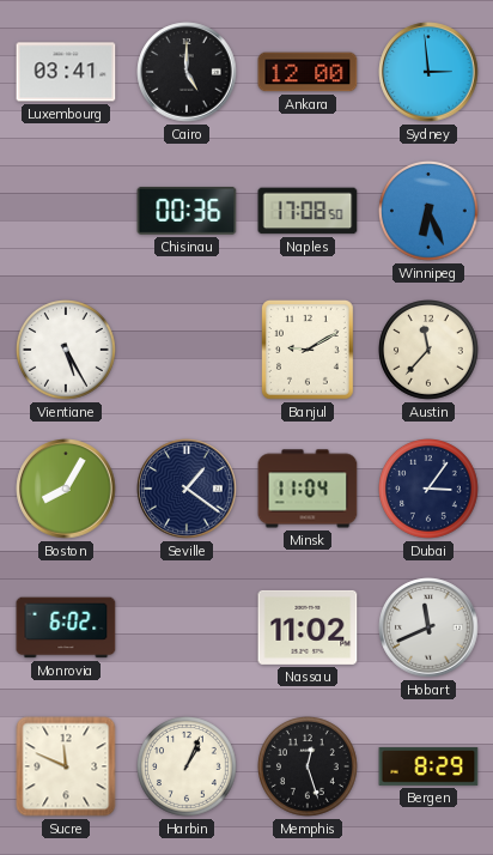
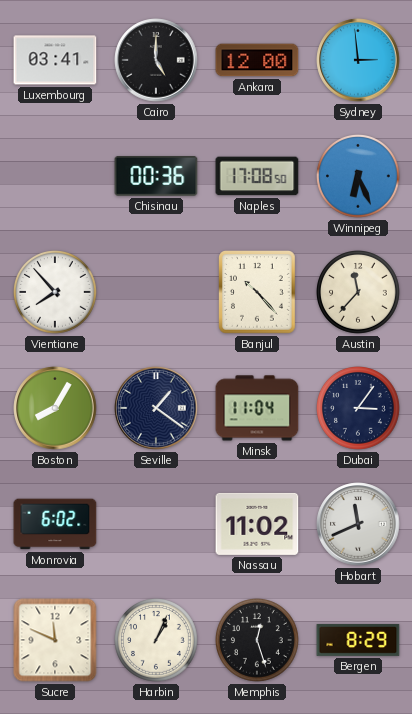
Vientiane: 5:25 -> 7:53 (56, 293)
Banjul: 9:10 -> 10:23 (258, 293)
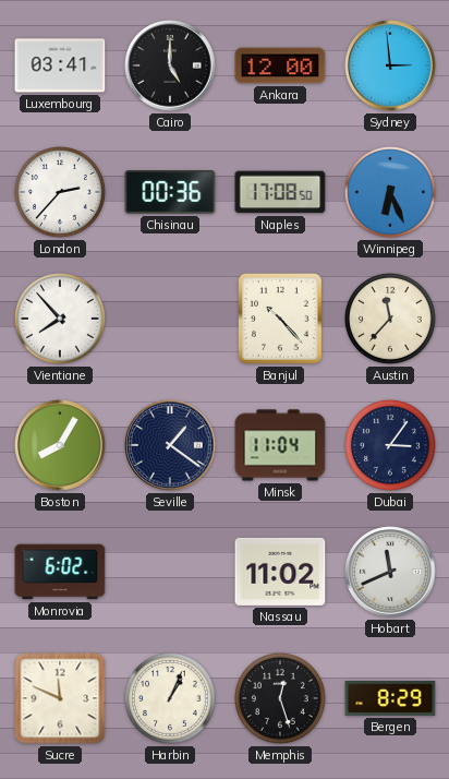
London: none -> 2:37 (61, 193)
